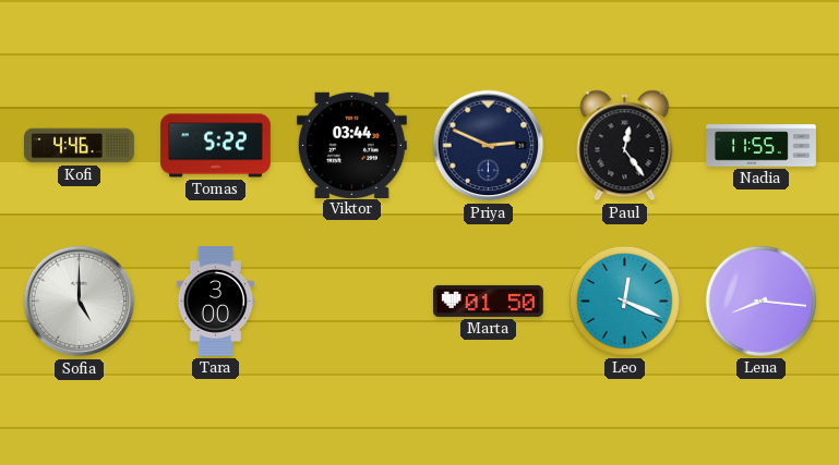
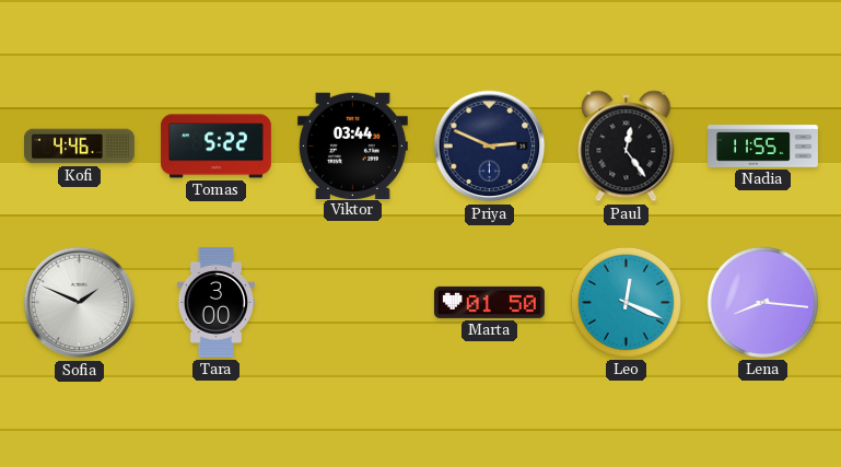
Sofia: 5:00 -> 1:49 (80, 303)
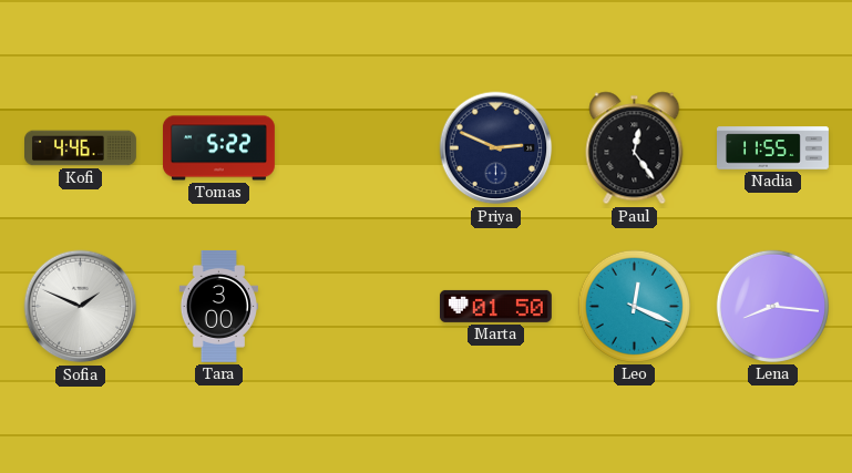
Viktor: 03:44 -> none (352, 145)
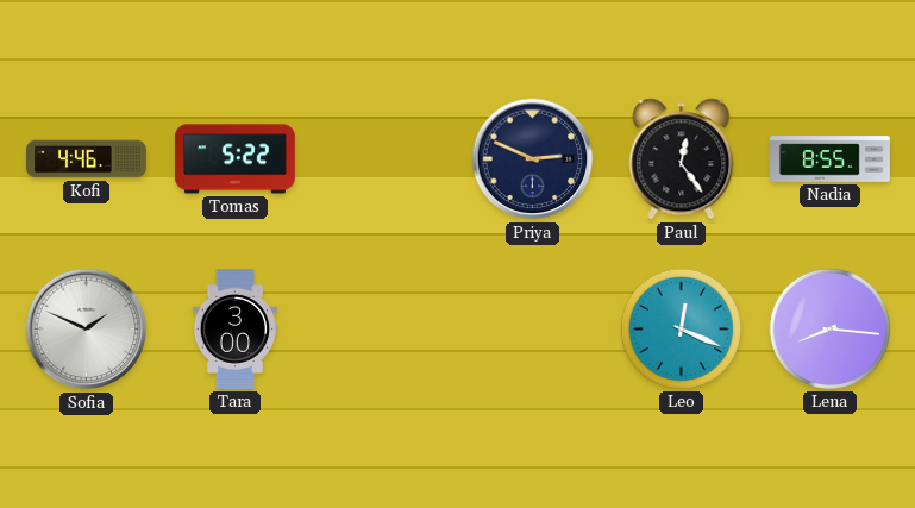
Nadia: 11:55 -> 8:55 (831, 159)
Marta: 01:50 -> none (495, 306)
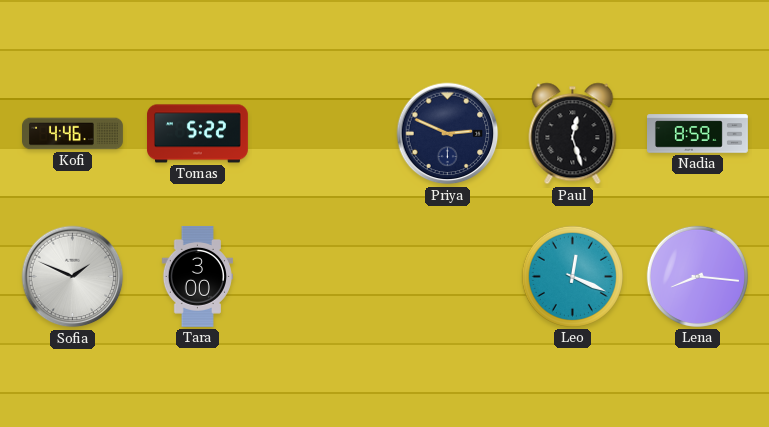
Paul: 12:24 -> 12:27 (573, 134)
Nadia: 8:55 -> 8:59 (698, 134)
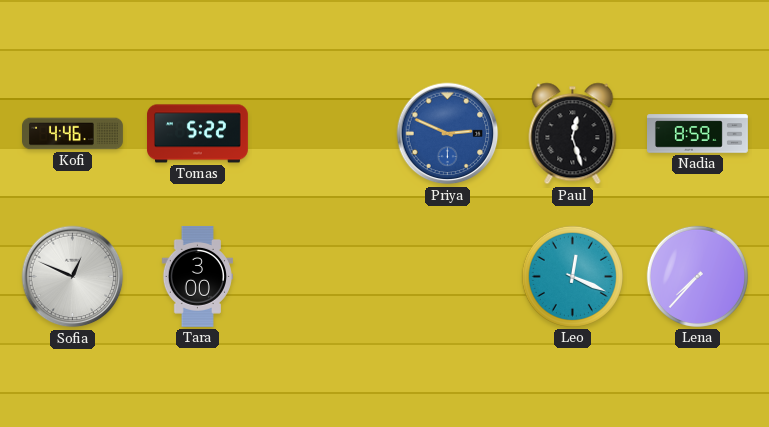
Priya dial: navy -> blue (448, 134)
Sofia: 1:49 -> 12:49 (73, 277)
Lena: 8:16 -> 7:37 (697, 276)
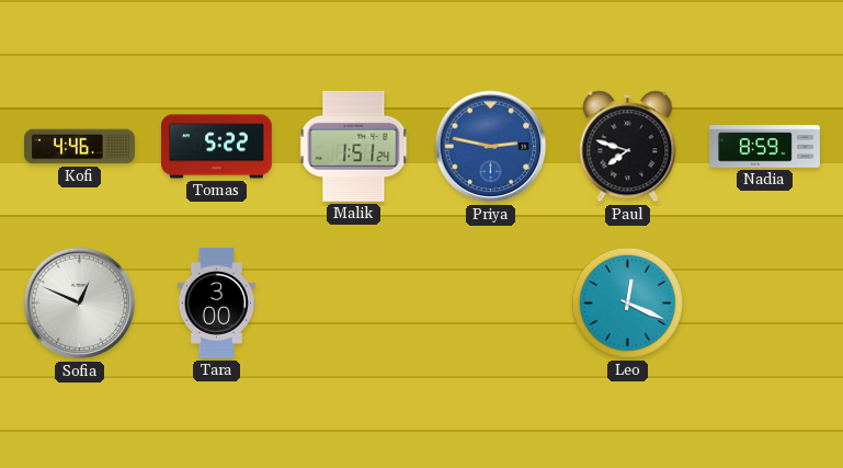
Malik: none -> 1:51 (354, 146)
Priya: 2:49 -> 2:47 (491, 147)
Paul: 12:27 -> 7:48 (628, 147)
Lena: 7:37 -> none (697, 276)
